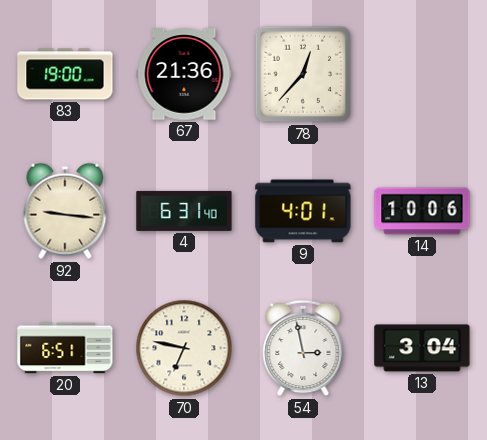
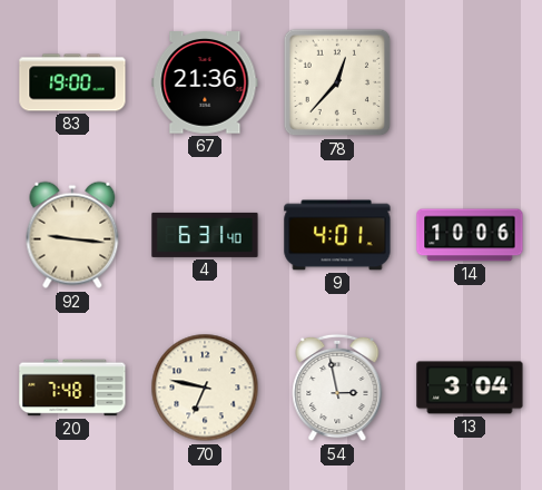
20: 6:51 -> 7:48 (72, 388)
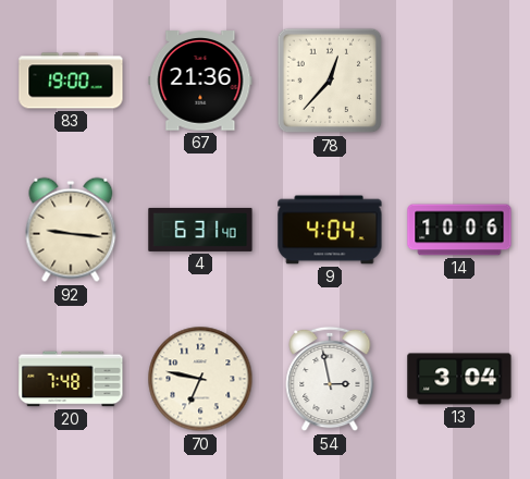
9: 4:01 -> 4:04 (330, 230)
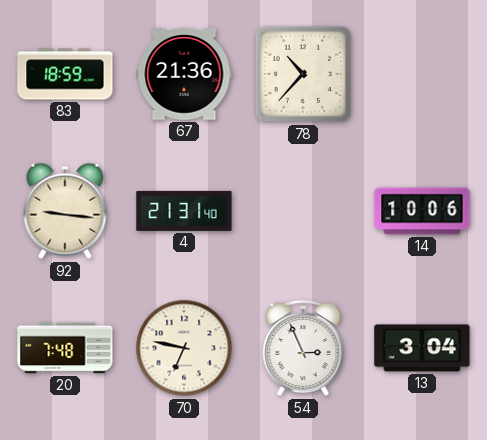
83: 19:00 -> 18:59 (65, 74)
78: 12:37 -> 10:37 (303, 74)
4: 6:31 -> 21:31 (184, 211)
9: 4:04 -> none (330, 230)
54: 2:58 -> 2:56 (303, 348)
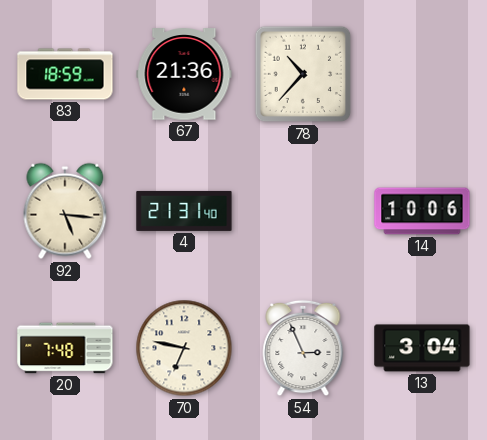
92: 9:16 -> 5:16 (65, 211)
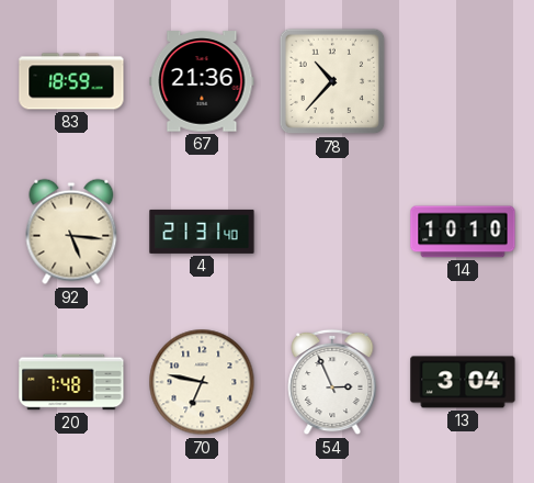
14: 10:06 -> 10:10 (463, 232)
